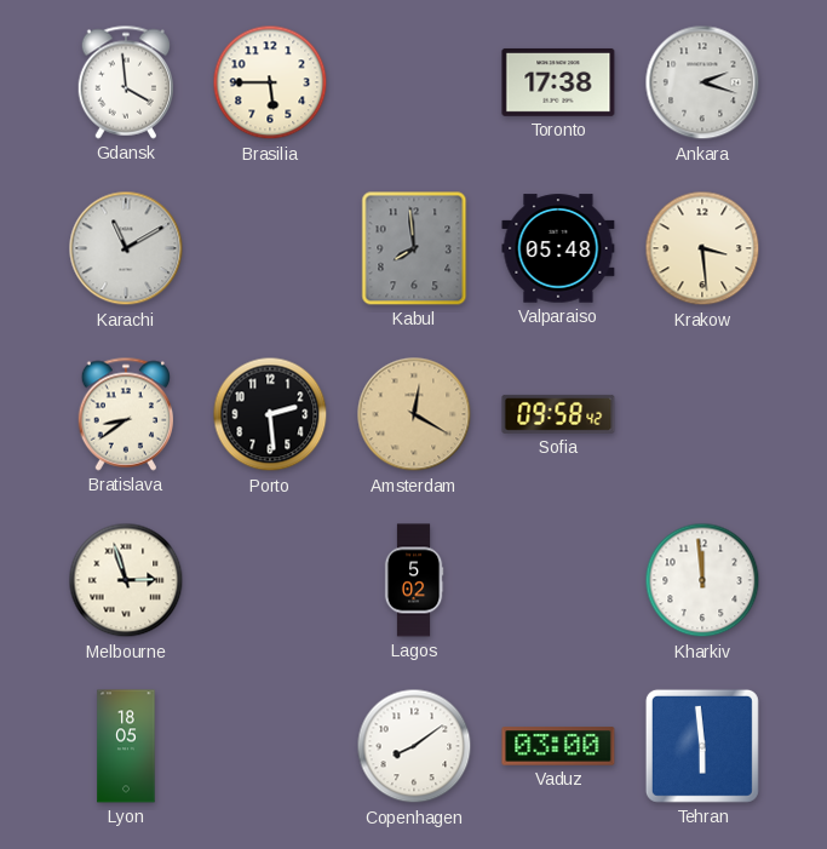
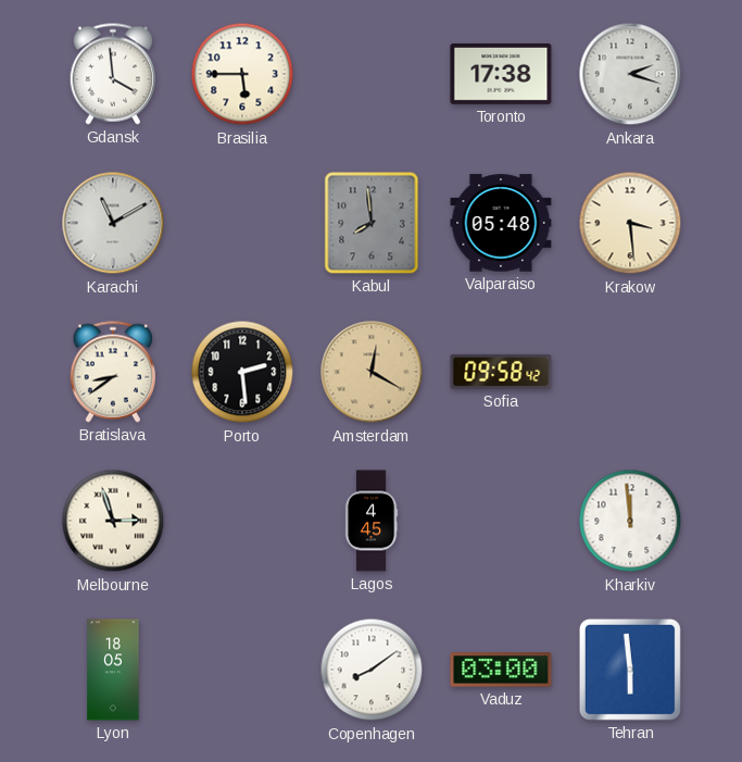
Lagos: 5:02 -> 4:45 (372, 521)
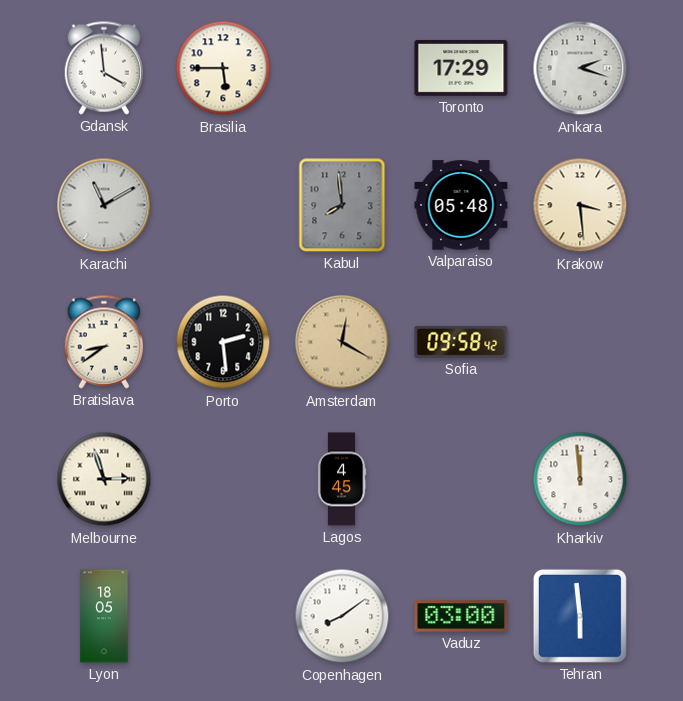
Toronto: 17:38 -> 17:29 (461, 68)
